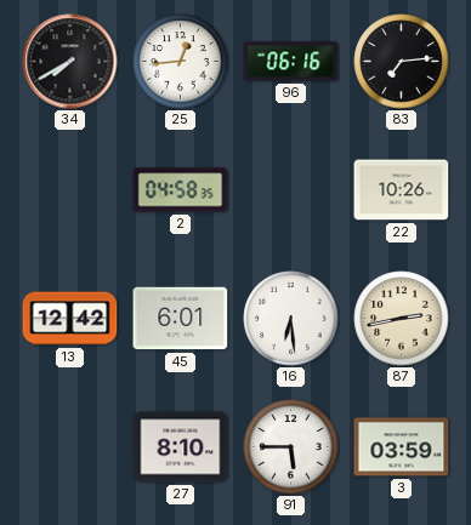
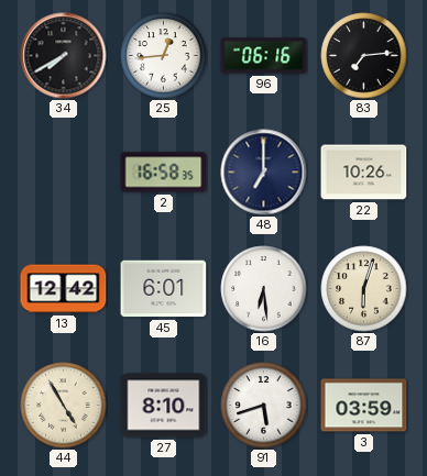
2: 04:58 -> 16:58 (164, 173)
48: none -> 7:00 (264, 173)
87: 2:43 -> 6:03 (364, 289)
44: none -> 4:55 (64, 406)
91: 5:45 -> 5:42 (264, 406)
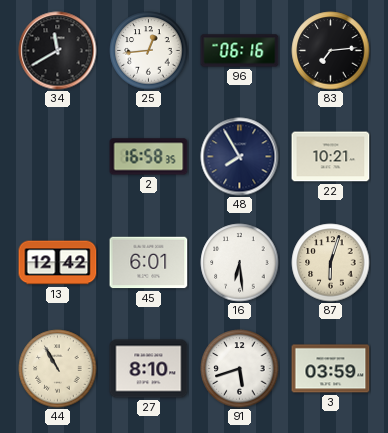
34: 7:40 -> 11:40 (58, 51)
48: 7:00 -> 7:55 (240, 157)
22: 10:26 -> 10:21 (331, 157)
44: 4:55 -> 10:55 (58, 369)
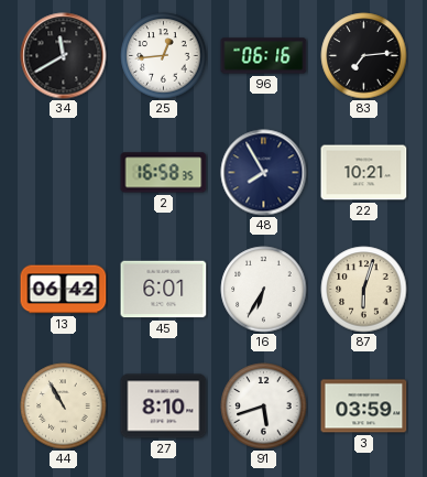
13: 12:42 -> 06:42 (64, 290)
16: 6:29 -> 6:35 (264, 290)
